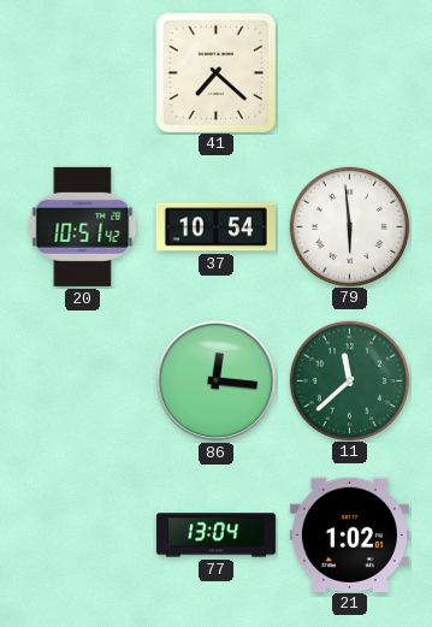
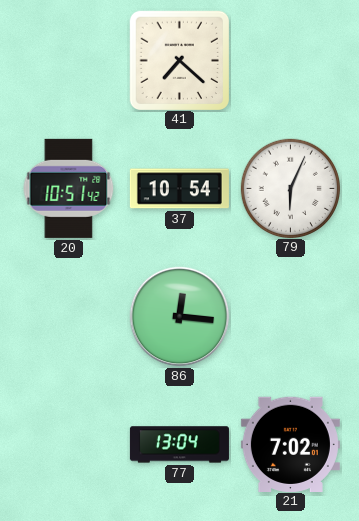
79: 5:59 -> 6:04 (290, 188)
11: 11:38 -> none (349, 380)
21: 1:02 -> 7:02 (290, 444)
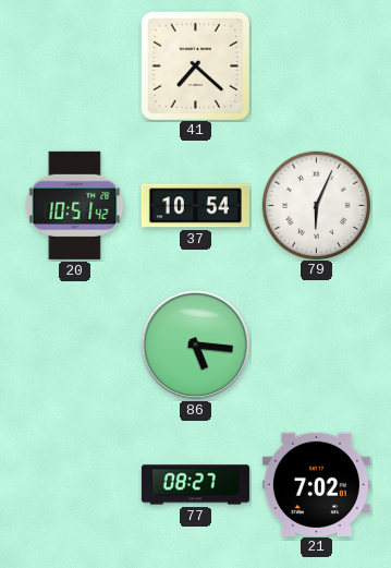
86: 12:16 -> 5:16 (196, 346)
77: 13:04 -> 08:27 (195, 485)
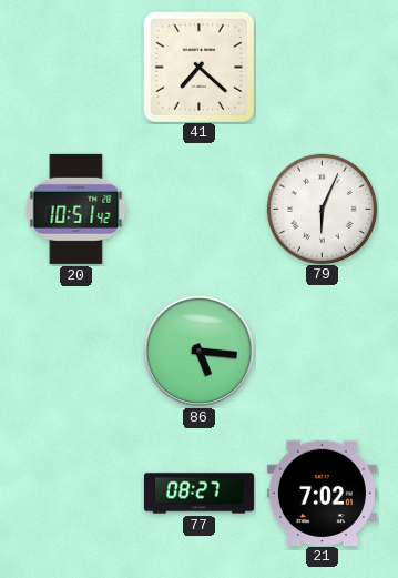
37: 10:54 -> none (195, 206)
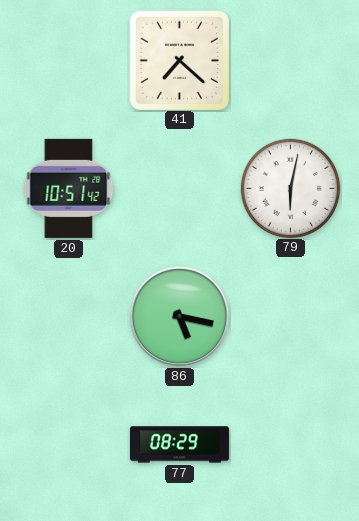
79: 6:04 -> 6:02 (290, 188)
86: 5:16 -> 5:17 (180, 317)
77: 08:27 -> 08:29 (179, 445)
21: 7:02 -> none (322, 493)
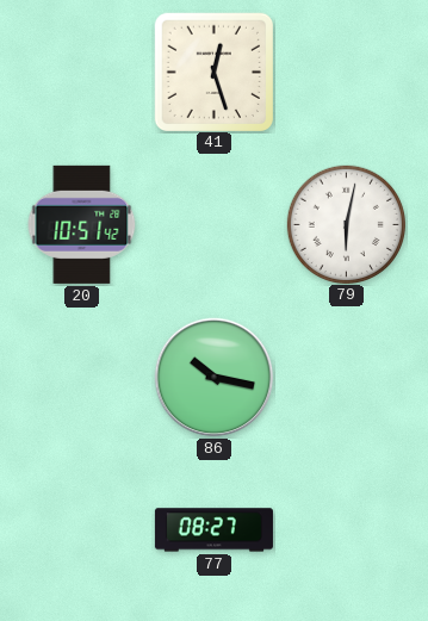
41: 7:22 -> 12:27 (213, 72)
86: 5:17 -> 10:17 (215, 378)
77: 08:29 -> 08:27 (213, 530)
